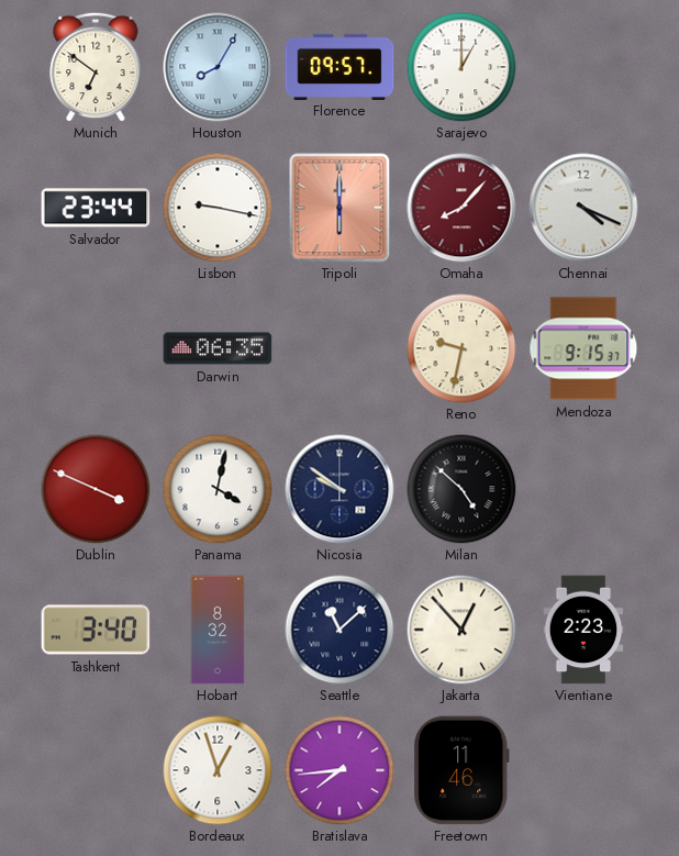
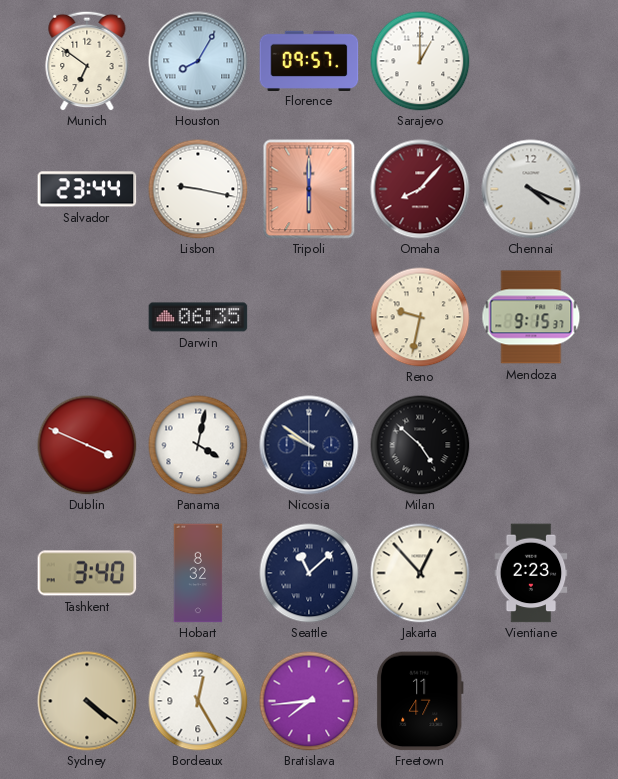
Sydney: none -> 4:21 (87, 701)
Bordeaux: 12:57 -> 12:25 (198, 701)
Freetown: 11:46 -> 11:47 (420, 701)
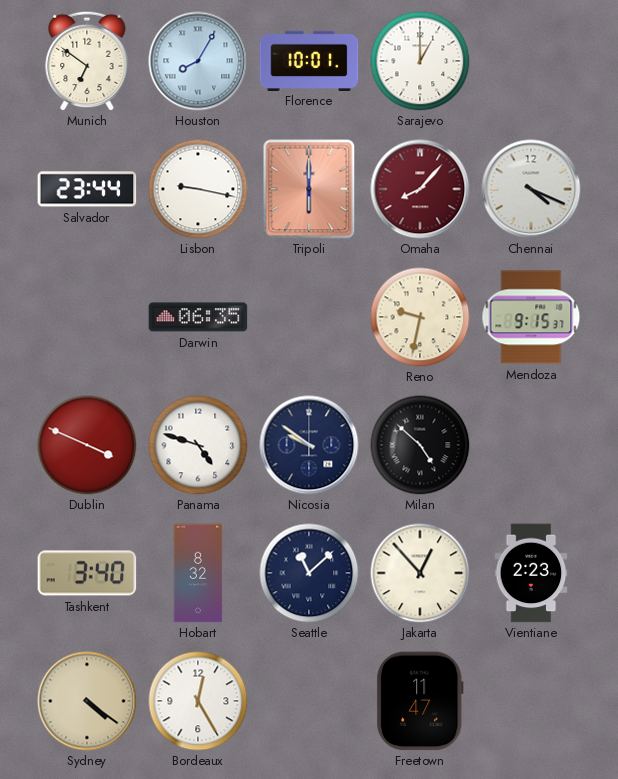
Florence: 09:57 -> 10:01 (309, 60)
Panama: 4:02 -> 4:48 (198, 445)
Bratislava: 7:44 -> none (309, 701)
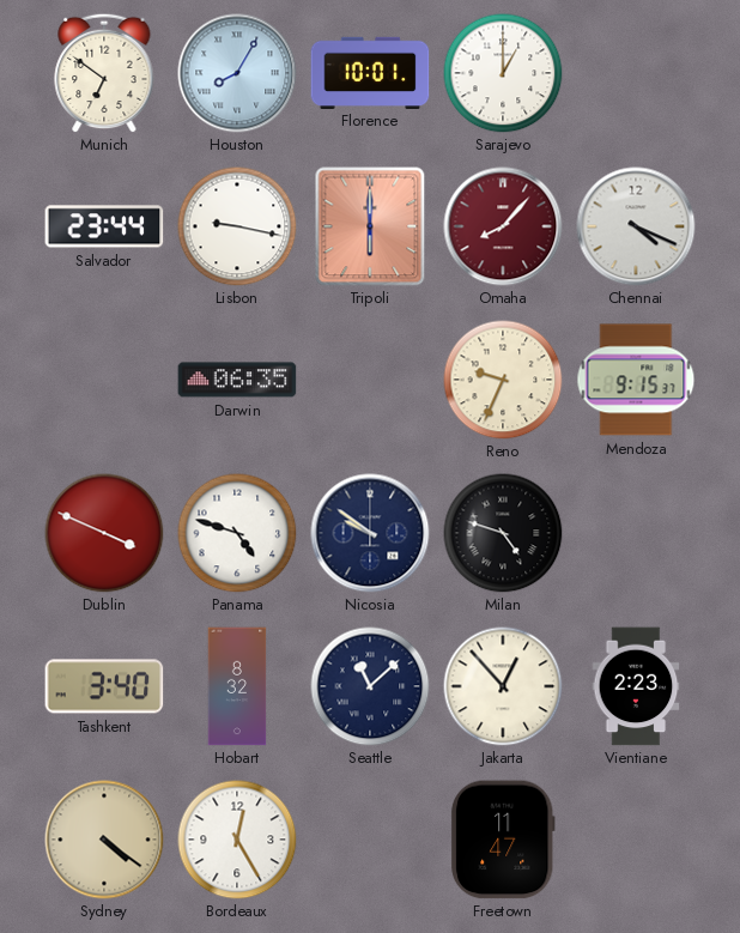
Reno: 9:32 -> 9:34 (503, 380)
Milan: 4:52 -> 4:48 (503, 533)
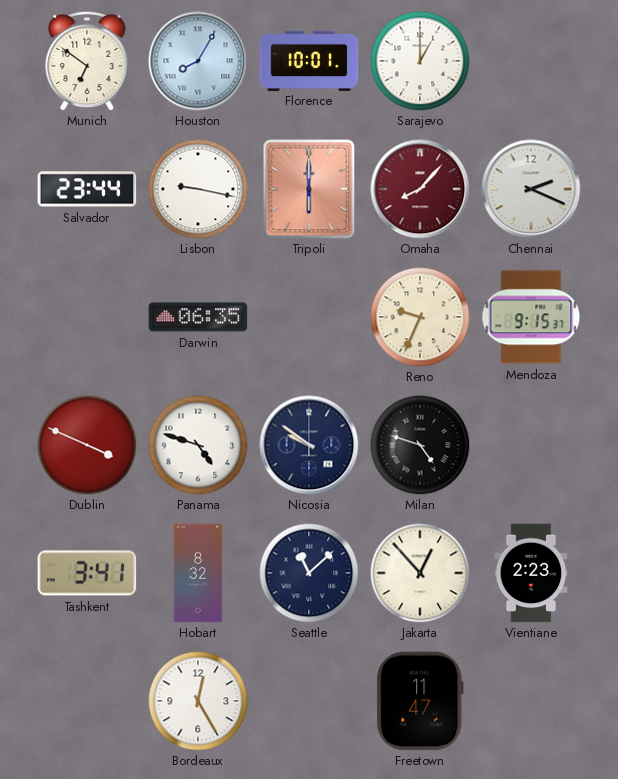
Chennai: 4:19 -> 2:19 (531, 189)
Tashkent: 3:40 -> 3:41 (87, 573)
Sydney: 4:21 -> none (104, 840)
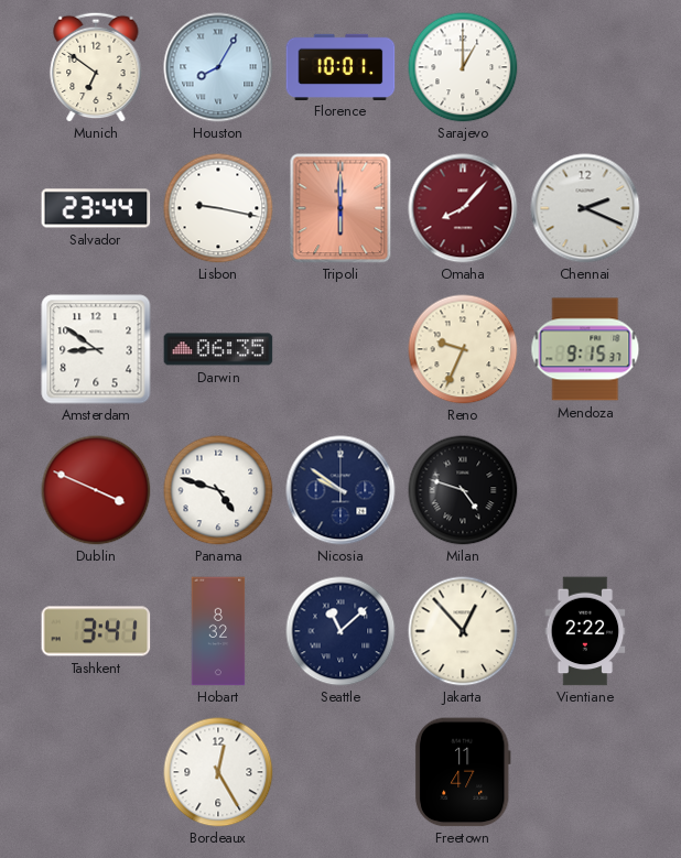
Amsterdam: none -> 8:51 (96, 349)
Vientiane: 2:23 -> 2:22 (585, 631)
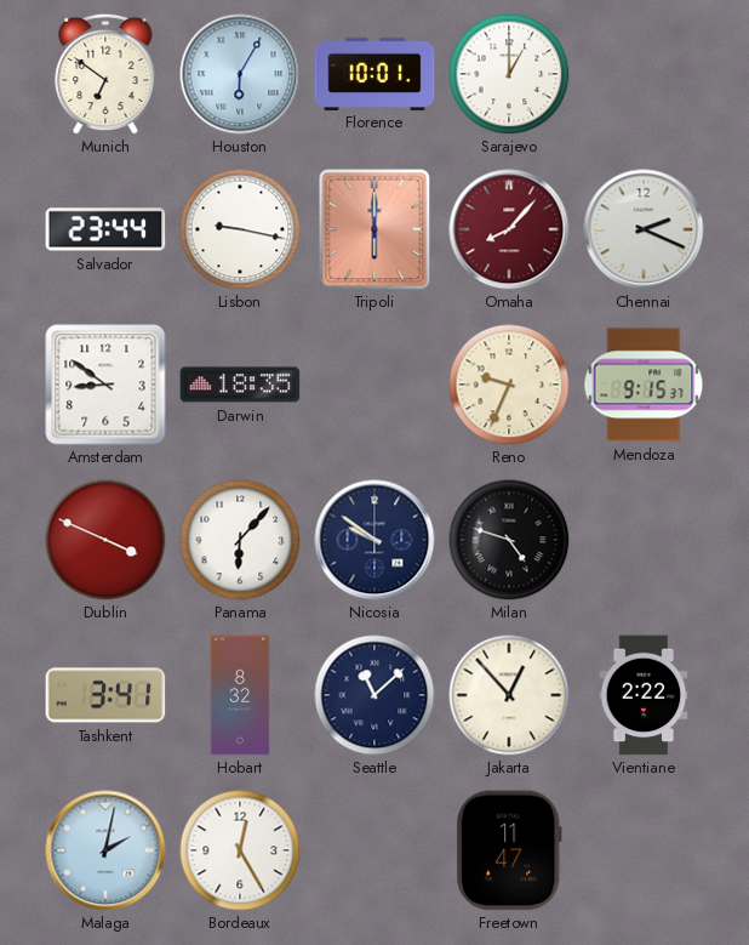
Houston: 8:05 -> 6:05 (240, 74)
Darwin: 06:35 -> 18:35 (240, 385)
Panama: 4:48 -> 6:07 (240, 540)
Malaga: none -> 2:02 (105, 850)
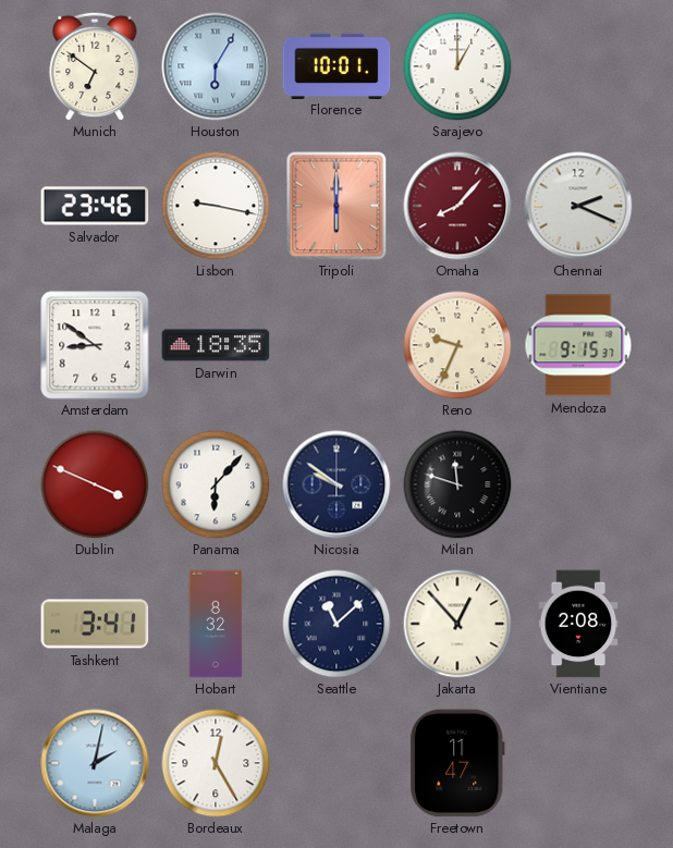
Salvador: 23:44 -> 23:46 (95, 206)
Milan: 4:48 -> 11:48 (457, 484)
Vientiane: 2:22 -> 2:08 (578, 624)
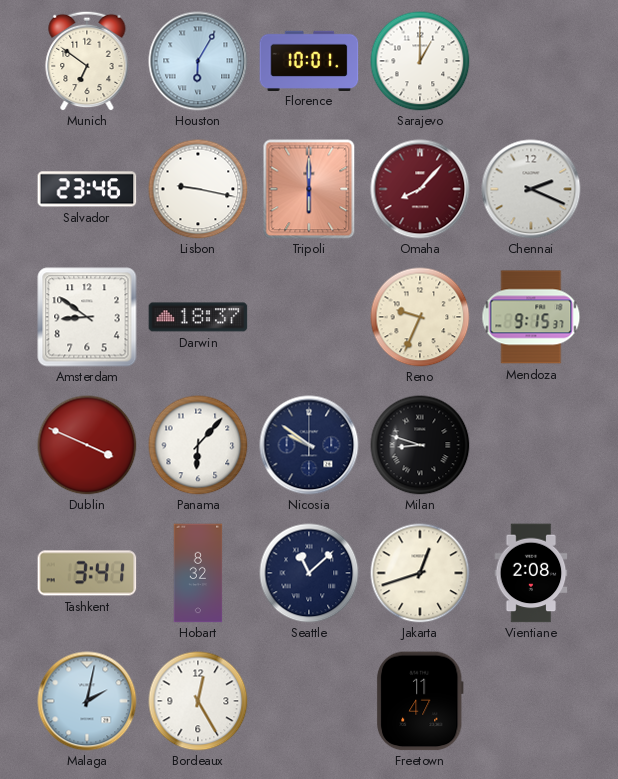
Darwin: 18:35 -> 18:37 (198, 317)
Milan: 11:48 -> 8:48 (420, 445)
Jakarta: 12:53 -> 12:42 (420, 573)
